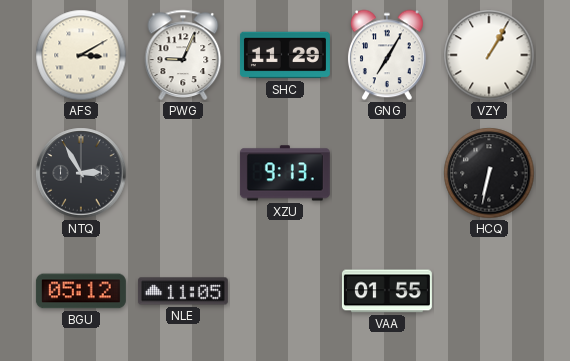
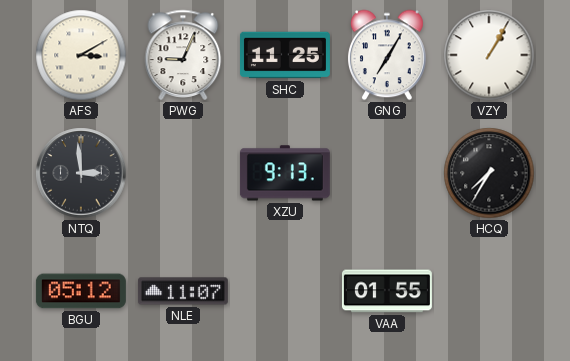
SHC: 11:29 -> 11:25 (285, 55)
NTQ: 2:55 -> 2:59 (81, 173)
HCQ: 6:32 -> 7:35 (489, 173)
NLE: 11:05 -> 11:07 (183, 291)
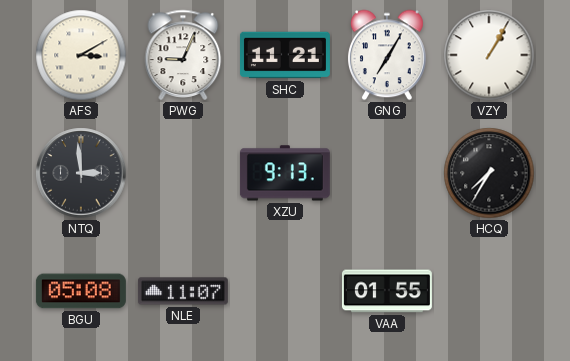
SHC: 11:25 -> 11:21 (285, 55)
BGU: 05:12 -> 05:08 (81, 291)
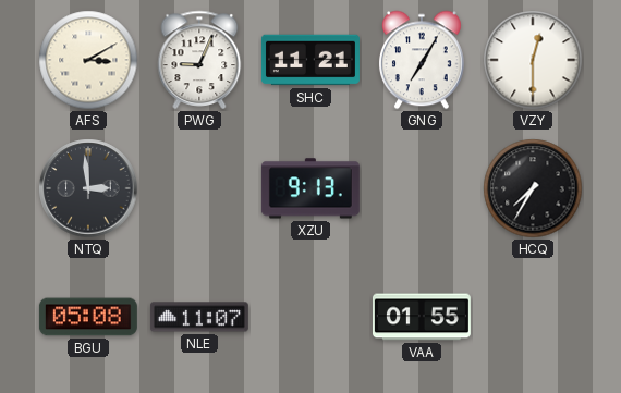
VZY: 1:05 -> 12:30 (533, 60)
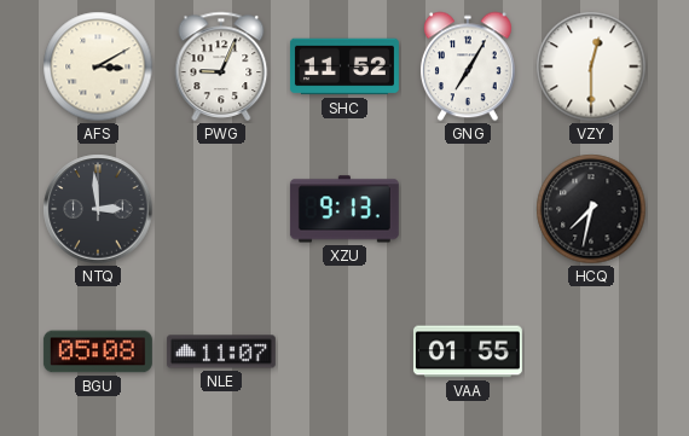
SHC: 11:21 -> 11:52 (344, 66)
HCQ: 7:35 -> 7:32 (591, 209)
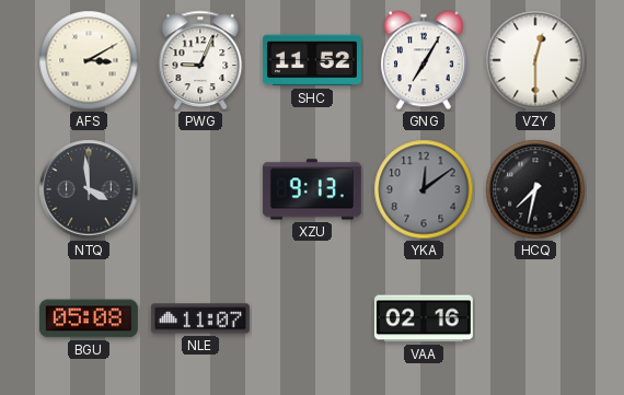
NTQ: 2:59 -> 3:59 (89, 189)
YKA: none -> 12:09 (424, 189)
VAA: 01:55 -> 02:16 (424, 318)
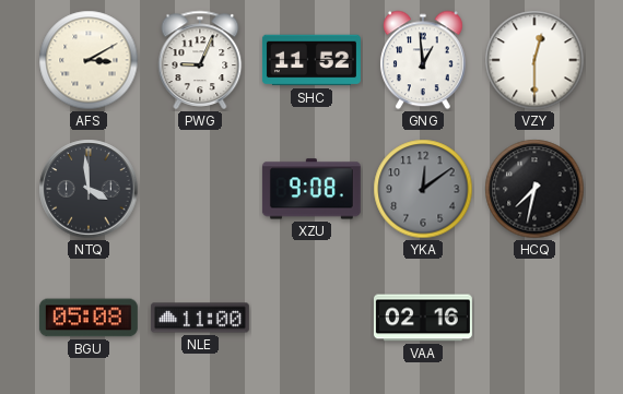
GNG: 7:05 -> 12:59 (423, 60)
XZU: 9:13 -> 9:08 (311, 189)
NLE: 11:07 -> 11:00 (200, 318)
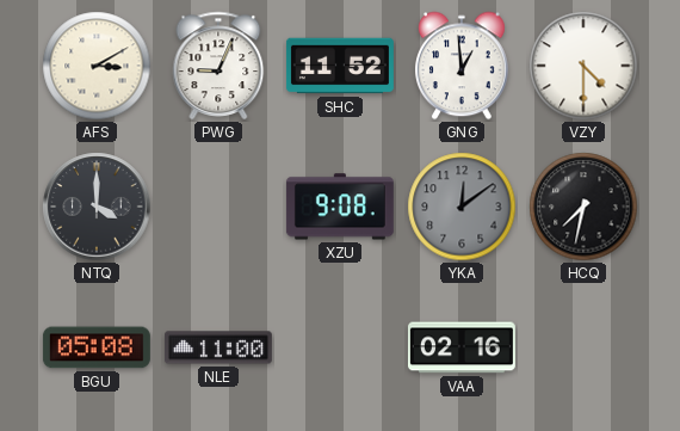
VZY: 12:30 -> 4:30 (583, 66)
NTQ: 3:59 -> 4:00 (97, 207)
